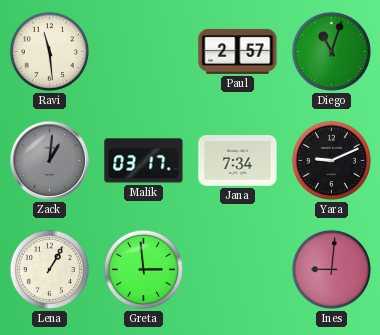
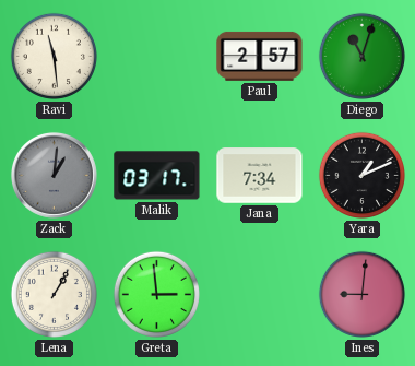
Yara: 9:11 -> 1:11 (361, 175)
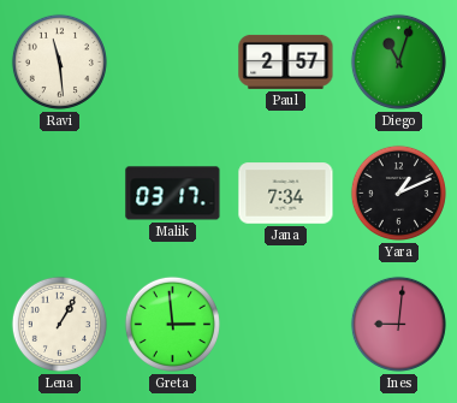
Zack: 1:01 -> none (54, 175)
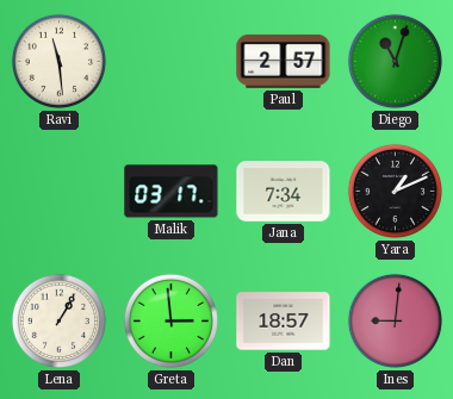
Dan: none -> 18:57 (284, 322)
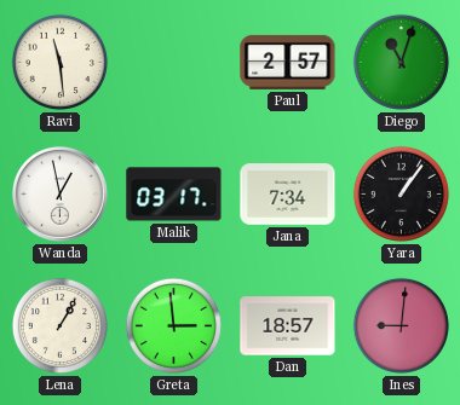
Wanda: none -> 12:58 (59, 193)
Yara: 1:11 -> 1:06 (401, 193)
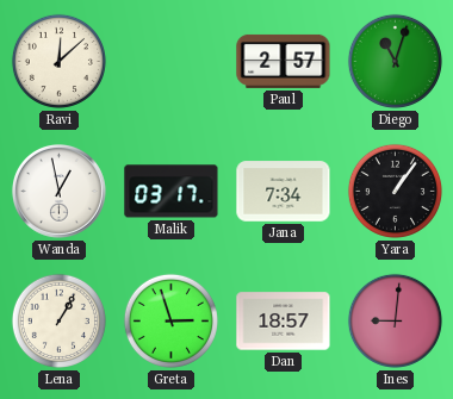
Ravi: 11:29 -> 12:08 (58, 61)
Greta: 2:59 -> 2:57 (170, 320)
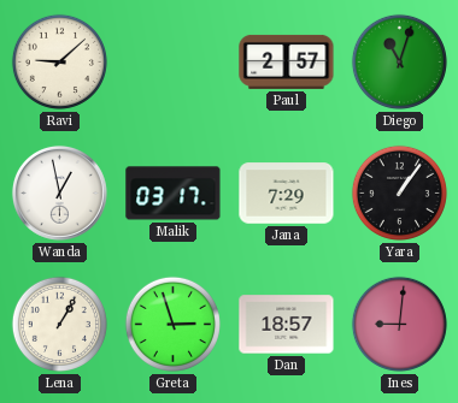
Ravi: 12:08 -> 9:08 (59, 61)
Jana: 7:34 -> 7:29 (287, 194)
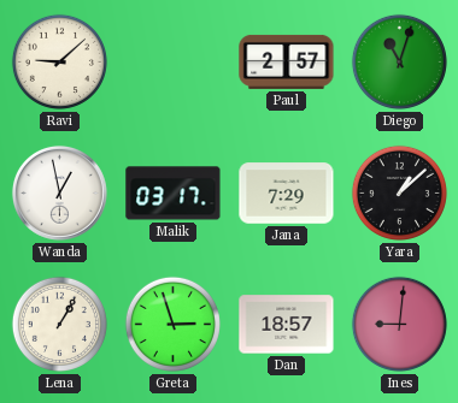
Yara: 1:06 -> 1:08 (399, 192)
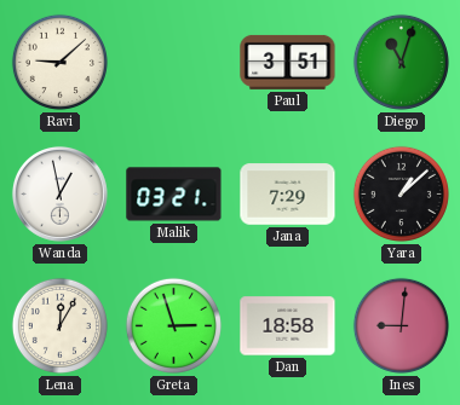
Paul: 2:57 -> 3:51 (288, 62)
Malik: 03:17 -> 03:21 (174, 195)
Lena: 1:05 -> 12:05 (59, 325)
Dan: 18:57 -> 18:58 (288, 326)
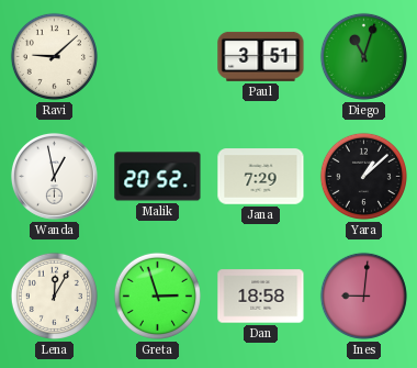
Malik: 03:21 -> 20:52 (158, 177)
